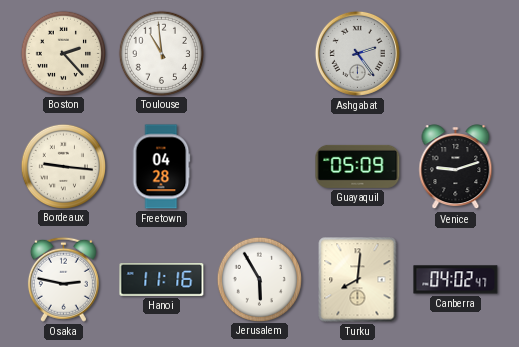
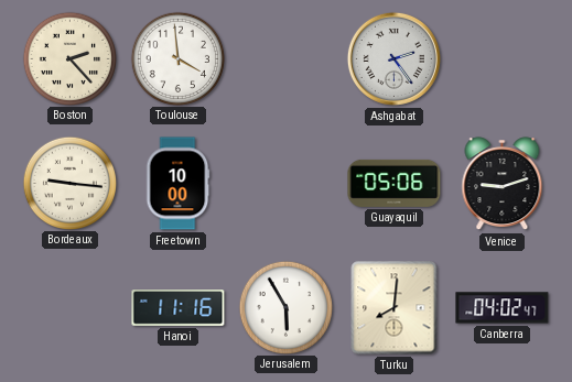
Toulouse: 10:59 -> 3:59 (177, 58)
Freetown: 04:28 -> 10:00 (177, 184)
Guayaquil: 05:09 -> 05:06 (395, 183)
Osaka: 2:47 -> none (63, 279)
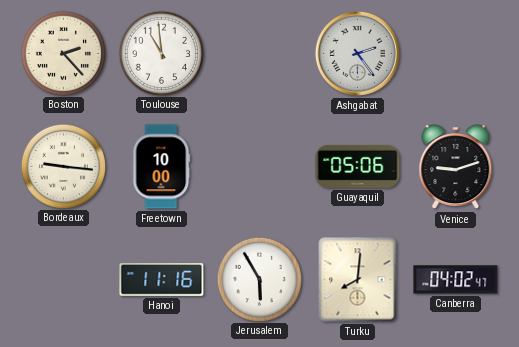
Toulouse: 3:59 -> 10:59 (161, 53)
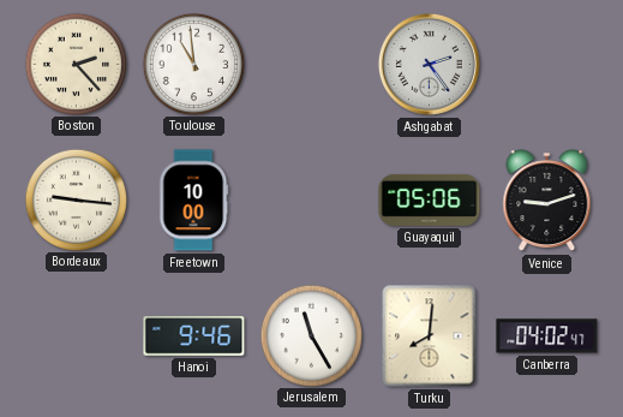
Hanoi: 11:16 -> 9:46 (194, 336)
Jerusalem: 5:55 -> 11:25 (311, 335)
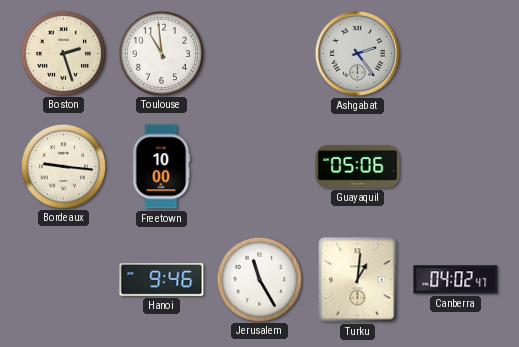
Boston: 2:23 -> 2:27 (63, 53)
Venice: 9:12 -> none (547, 201)
Turku: 8:01 -> 1:01 (358, 280)
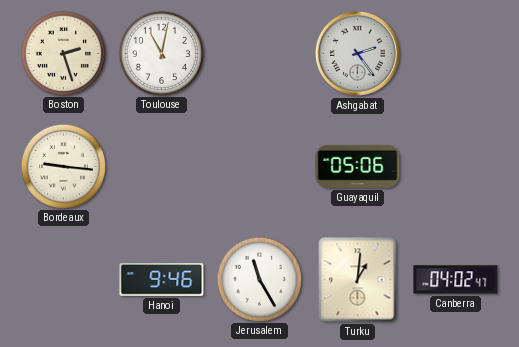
Toulouse: 10:59 -> 11:02 (161, 53)
Freetown: 10:00 -> none (161, 167)
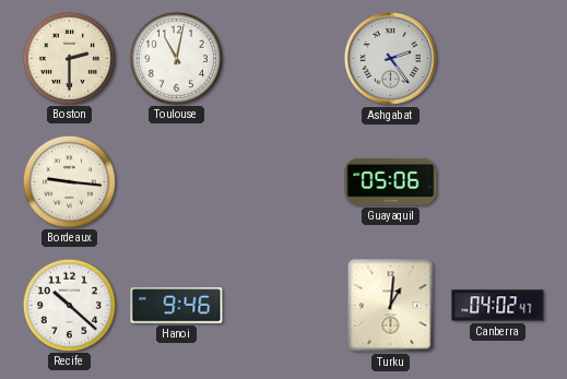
Boston: 2:27 -> 2:30 (69, 58)
Recife: none -> 10:22 (69, 305)
Jerusalem: 11:25 -> none (259, 279)
